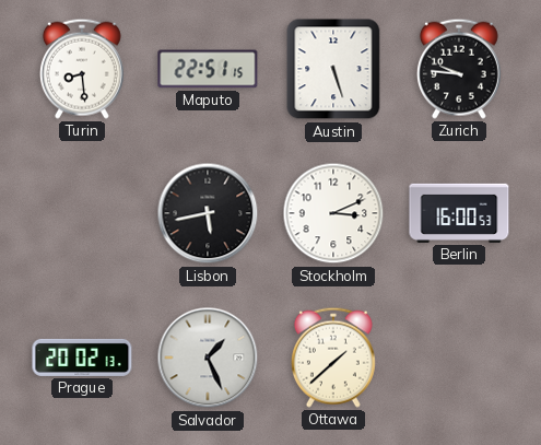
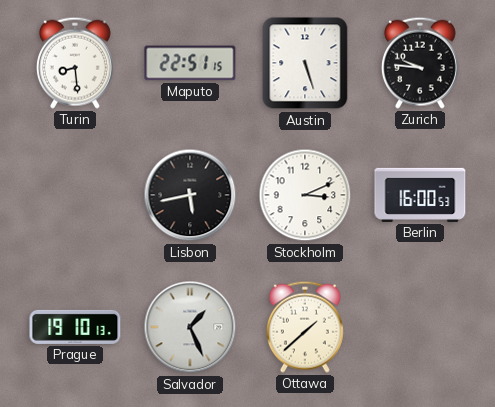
Prague: 20:02 -> 19:10 (75, 327)
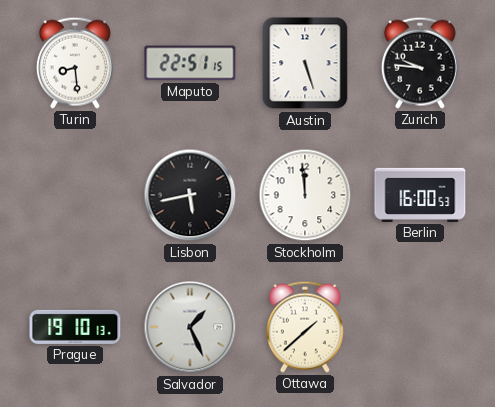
Stockholm: 3:11 -> 11:59 (305, 195)
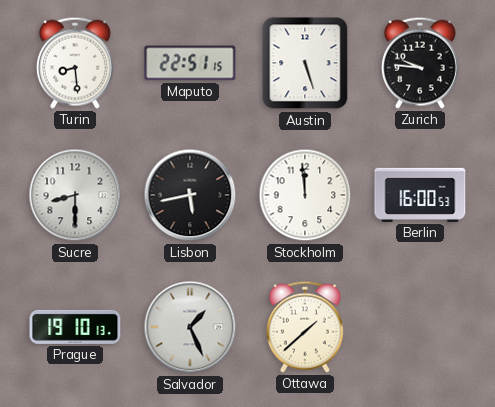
Sucre: none -> 8:30 (75, 195)
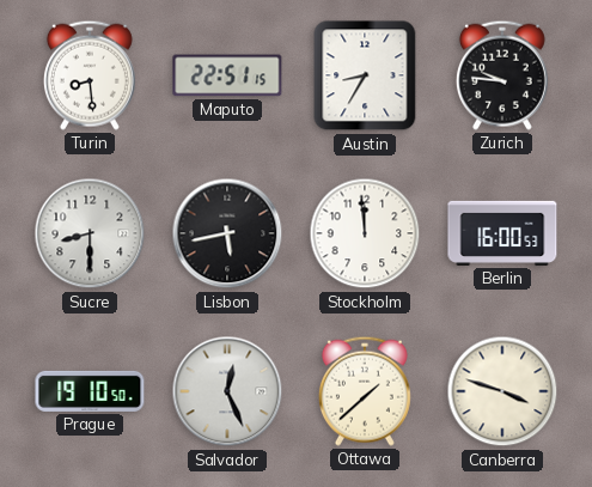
Austin: 5:27 -> 8:35 (365, 75)
Prague: 19:10:13 -> 19:10:50 (90, 391)
Salvador: 1:26 -> 12:26 (227, 391)
Canberra: none -> 3:48 (502, 391)
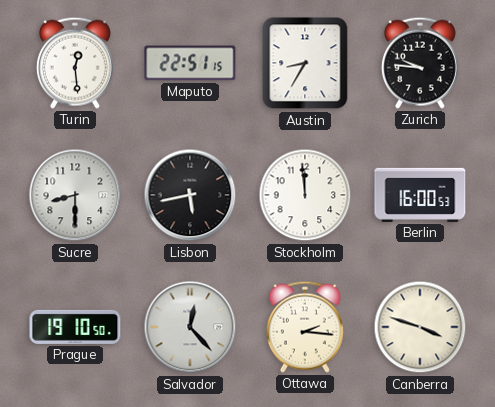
Turin: 8:29 -> 12:29 (75, 63)
Salvador: 12:26 -> 12:23 (190, 327)
Ottawa: 1:38 -> 2:16 (305, 327)
